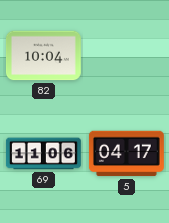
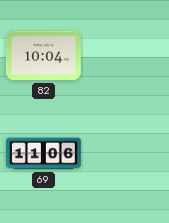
5: 04:17 -> none (126, 154)
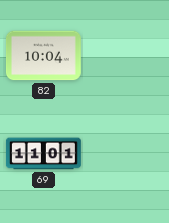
69: 11:06 -> 11:01 (43, 154)
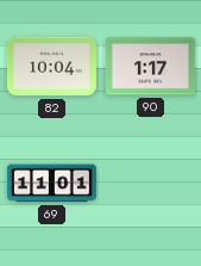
90: none -> 1:17 (150, 67)
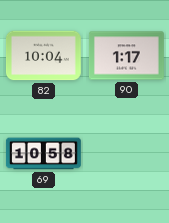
69: 11:01 -> 10:58 (43, 154)
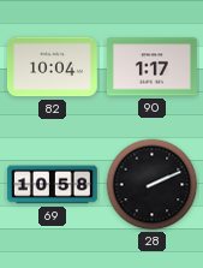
28: none -> 2:11 (153, 185)
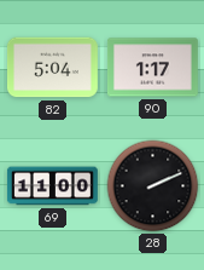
82: 10:04 -> 5:04 (52, 68)
69: 10:58 -> 11:00 (52, 186)
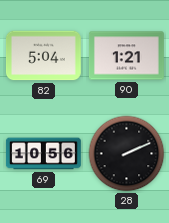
90: 1:17 -> 1:21 (126, 56)
69: 11:00 -> 10:56 (43, 154)
